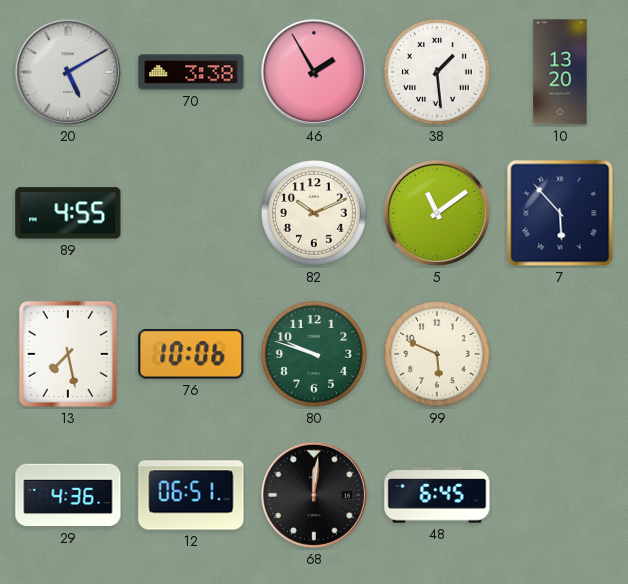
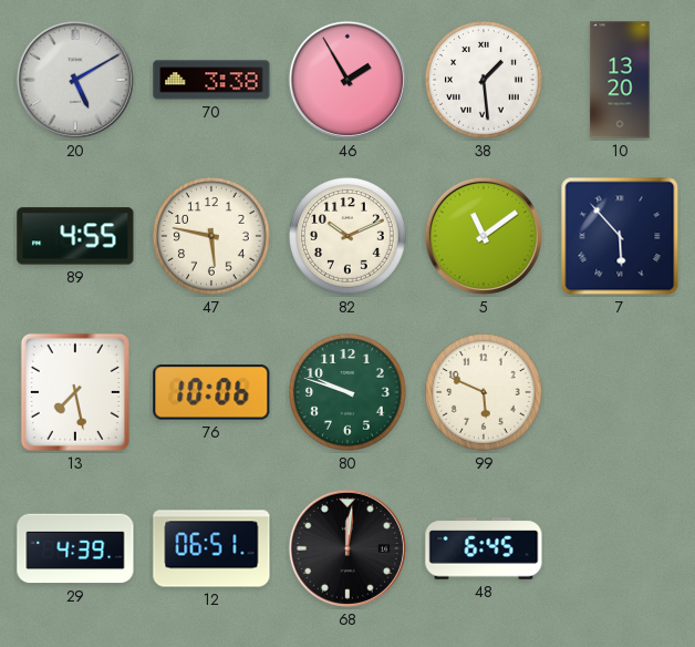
47: none -> 5:47 (212, 237)
29: 4:36 -> 4:39 (75, 548)
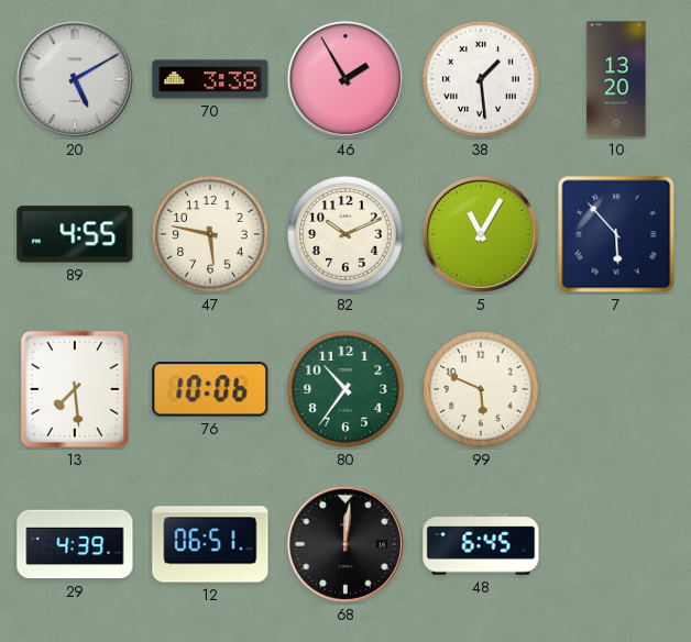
5: 11:09 -> 11:05 (481, 234)
13: 7:28 -> 7:29 (75, 389)
80: 9:48 -> 10:36 (347, 390)
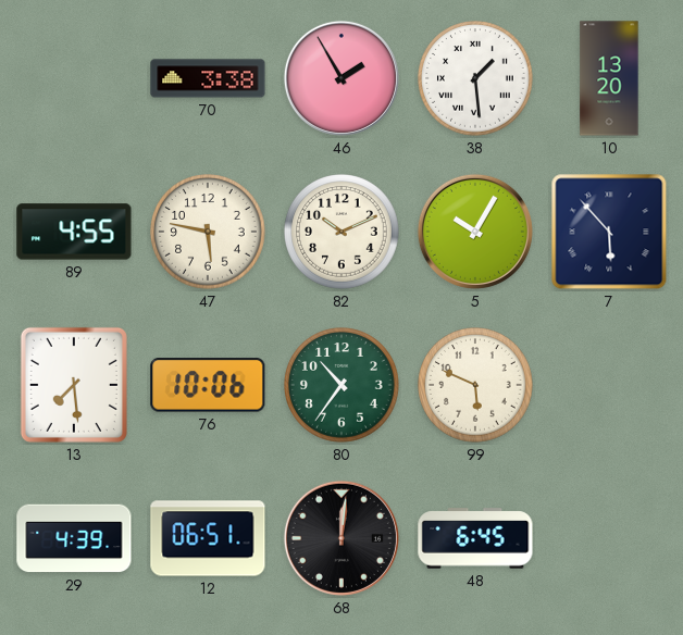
20: 5:10 -> none (75, 79)
5: 11:05 -> 10:05 (475, 232)
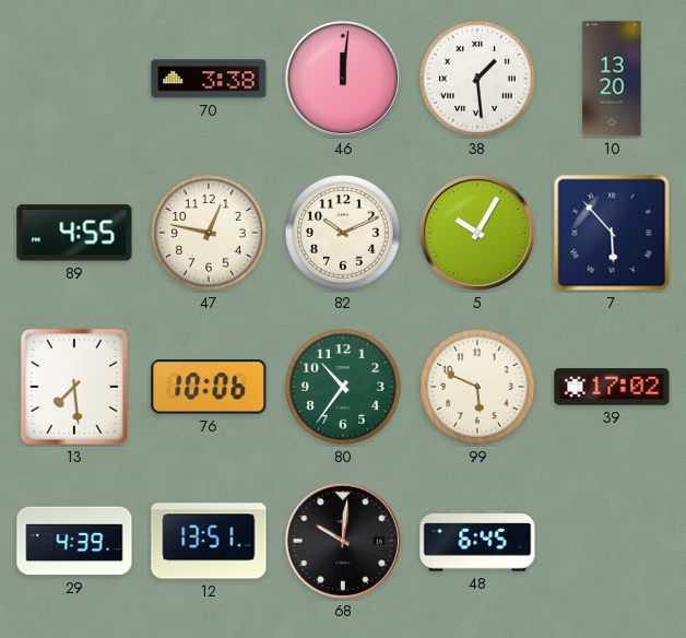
46: 1:55 -> 12:01 (343, 79)
47: 5:47 -> 12:47 (210, 234)
39: none -> 17:02 (612, 387)
12: 06:51 -> 13:51 (209, 541)
68: 12:01 -> 10:01 (343, 541)
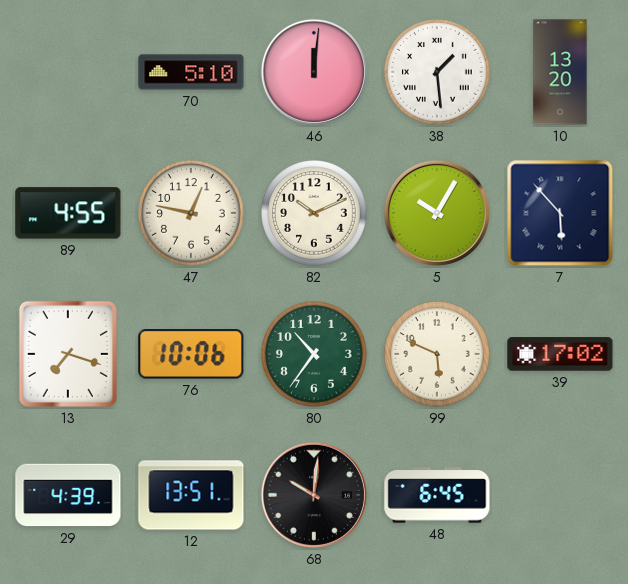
70: 3:38 -> 5:10 (191, 72)
13: 7:29 -> 7:18 (68, 354)
